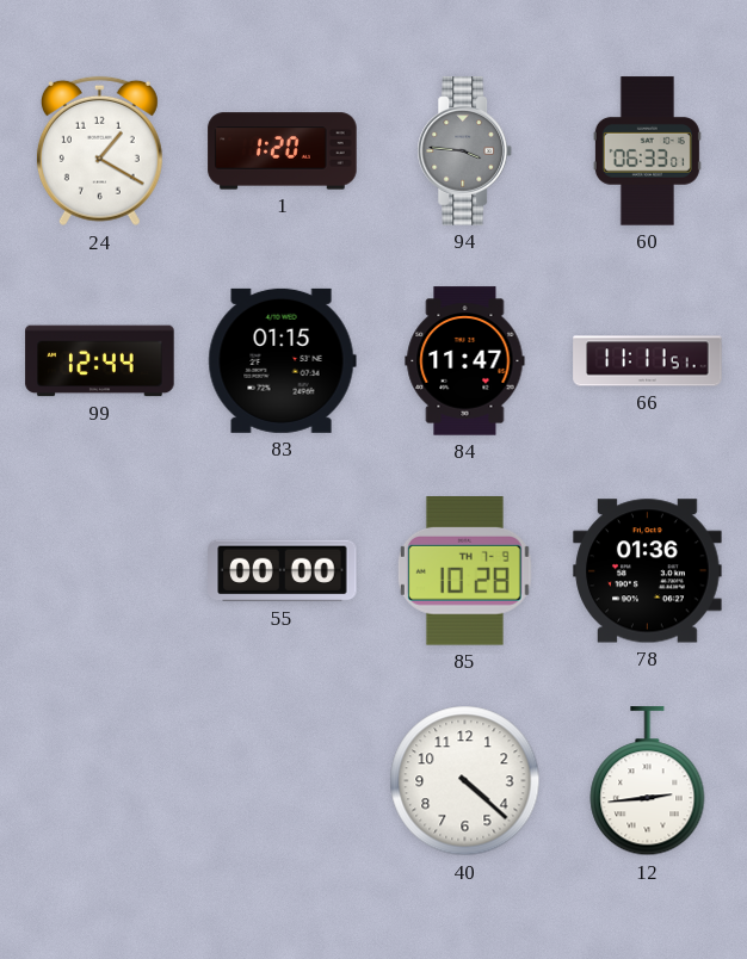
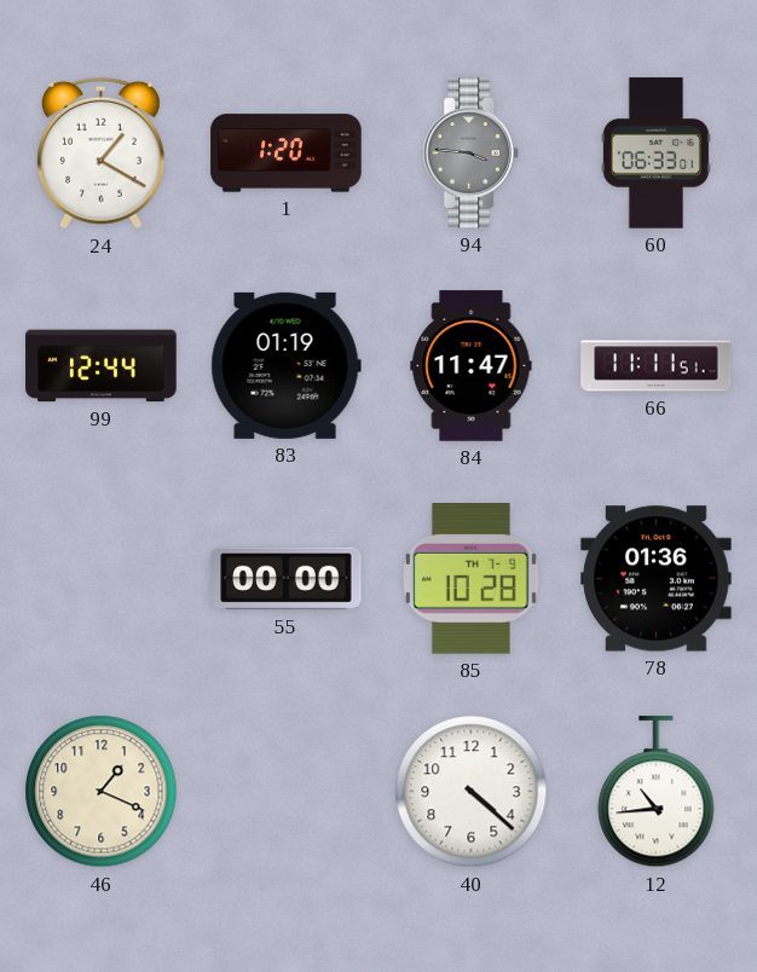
83: 01:15 -> 01:19 (285, 365)
46: none -> 1:19 (102, 792)
12: 2:44 -> 10:44 (657, 792)
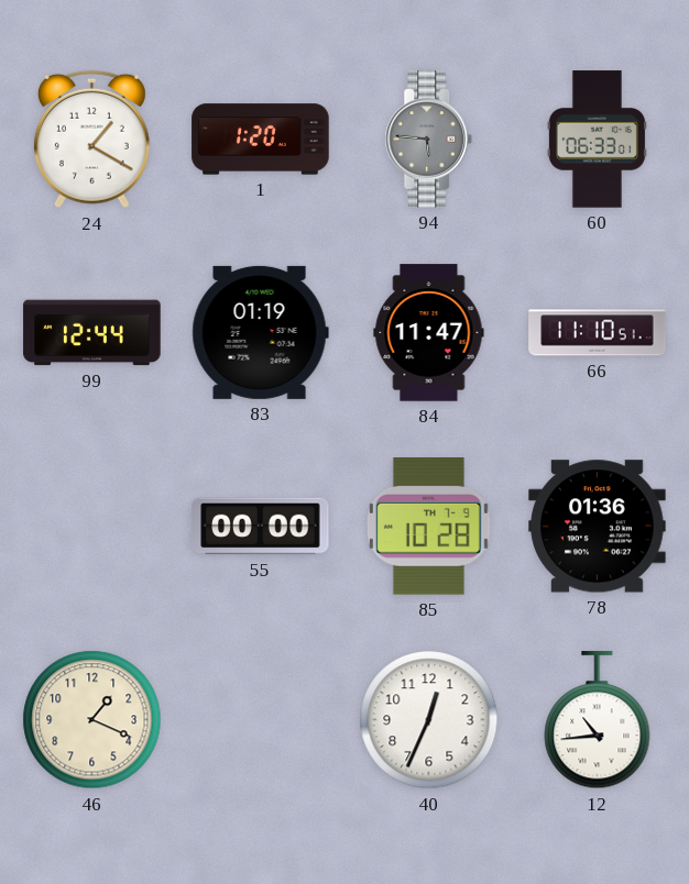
94: 3:46 -> 5:46 (429, 140)
66: 11:11 -> 11:10 (598, 333)
40: 4:22 -> 12:34 (429, 720)
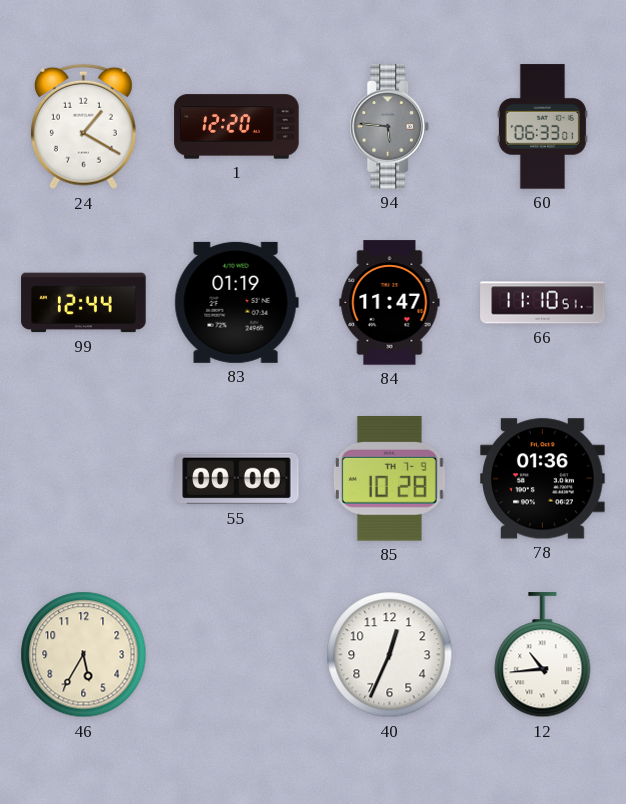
1: 1:20 -> 12:20 (237, 127)
46: 1:19 -> 5:35 (84, 655)
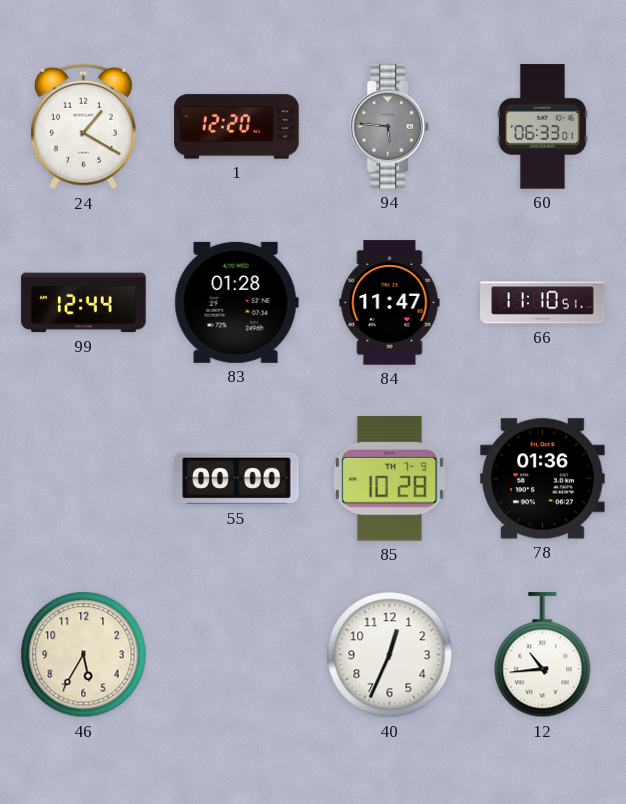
83: 01:19 -> 01:28 (236, 302)
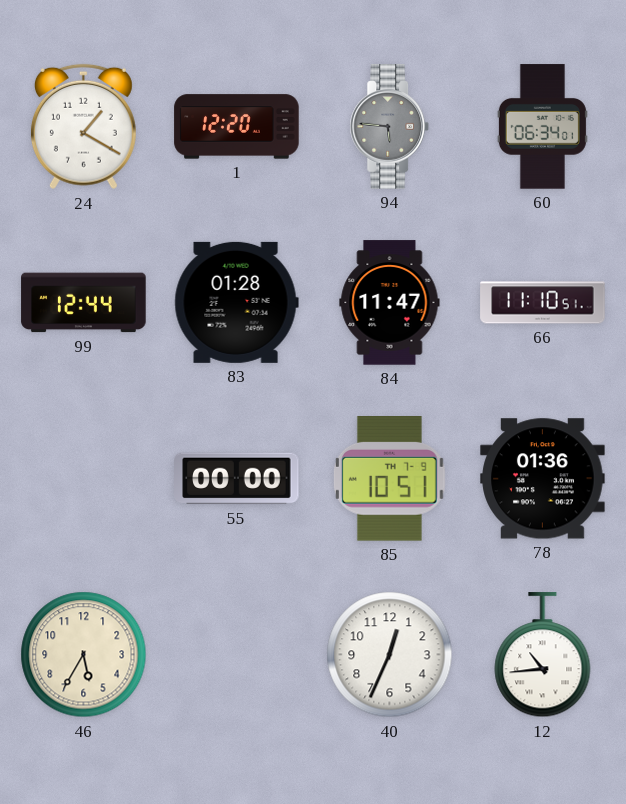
60: 06:33 -> 06:34 (542, 127)
85: 10:28 -> 10:51 (389, 479)
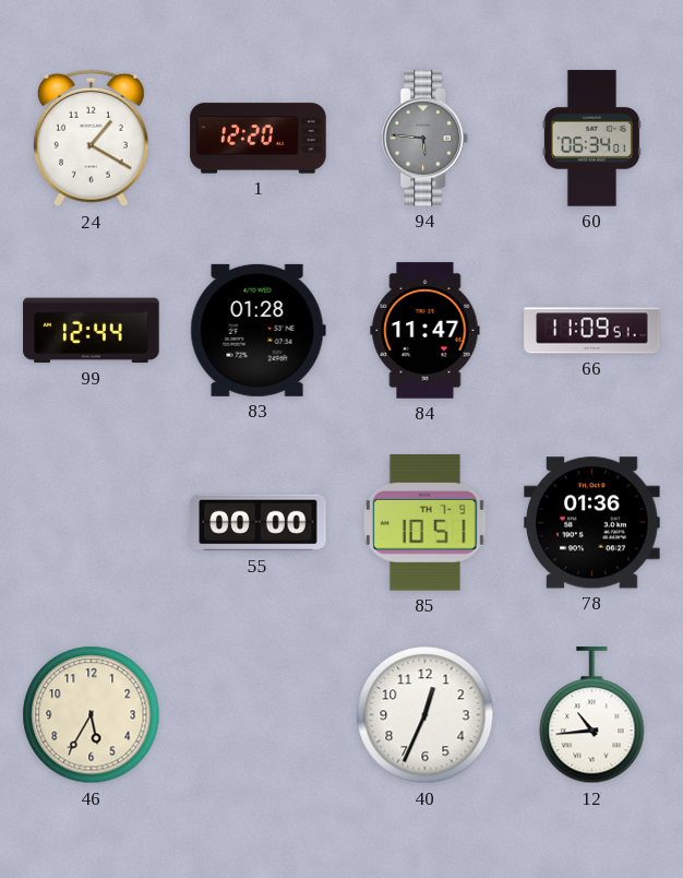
66: 11:10 -> 11:09 (592, 331)
